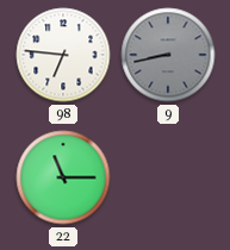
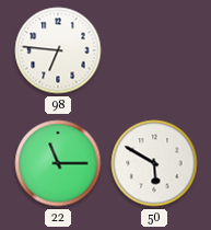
9: 8:43 -> none (168, 55)
50: none -> 5:50 (154, 163)
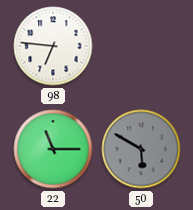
50 dial: white -> grey (141, 149)
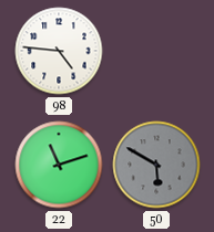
98: 6:46 -> 4:46 (59, 51)
22: 11:15 -> 11:12 (59, 165)
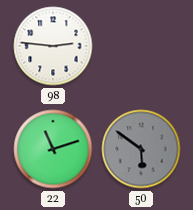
98: 4:46 -> 2:46 (53, 46)
50: 5:50 -> 5:51 (141, 149)
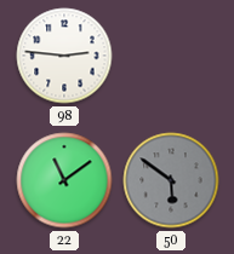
22: 11:12 -> 11:09 (64, 180)
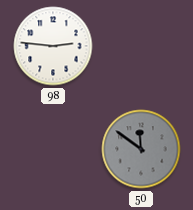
22: 11:09 -> none (64, 180)
50: 5:51 -> 11:51 (141, 149)
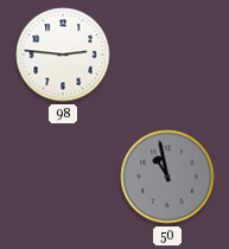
50: 11:51 -> 10:58 (167, 177)
